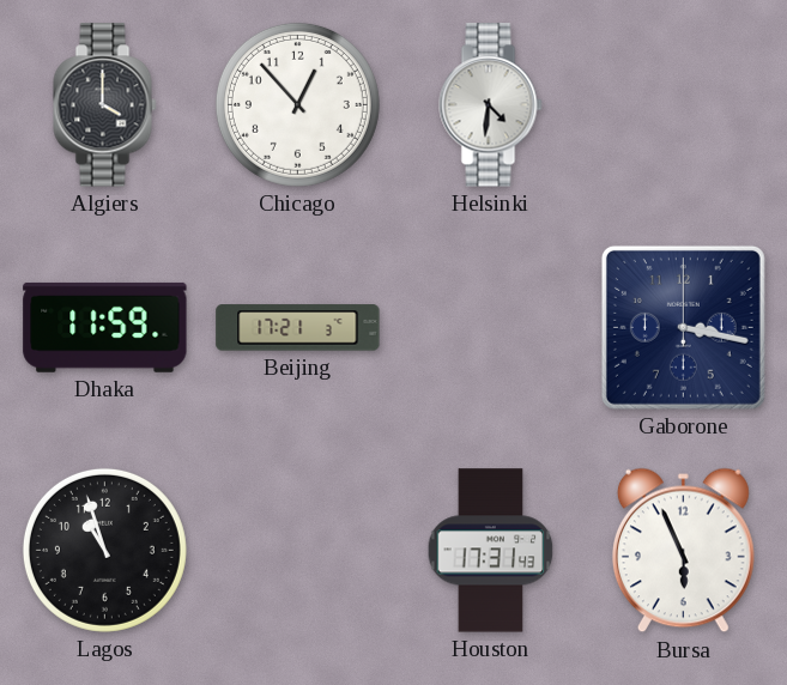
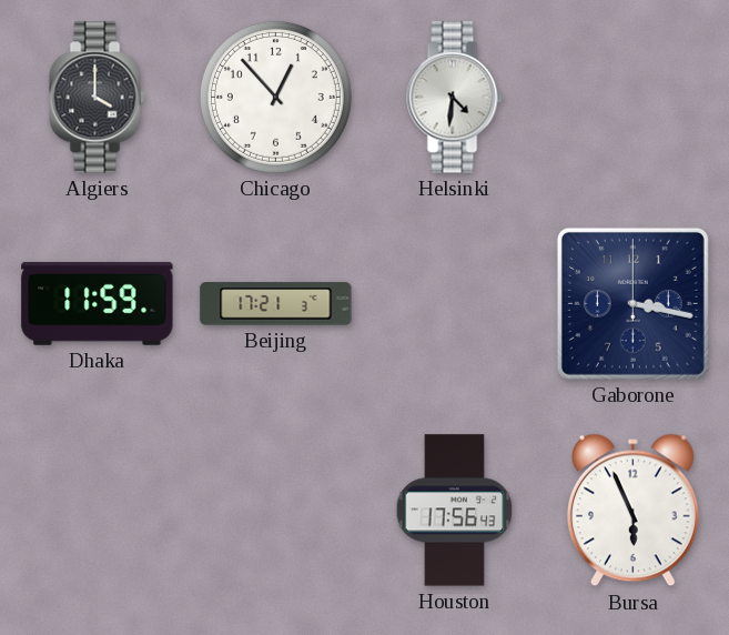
Lagos: 10:57 -> none (104, 550)
Houston: 17:31 -> 17:56 (455, 511)
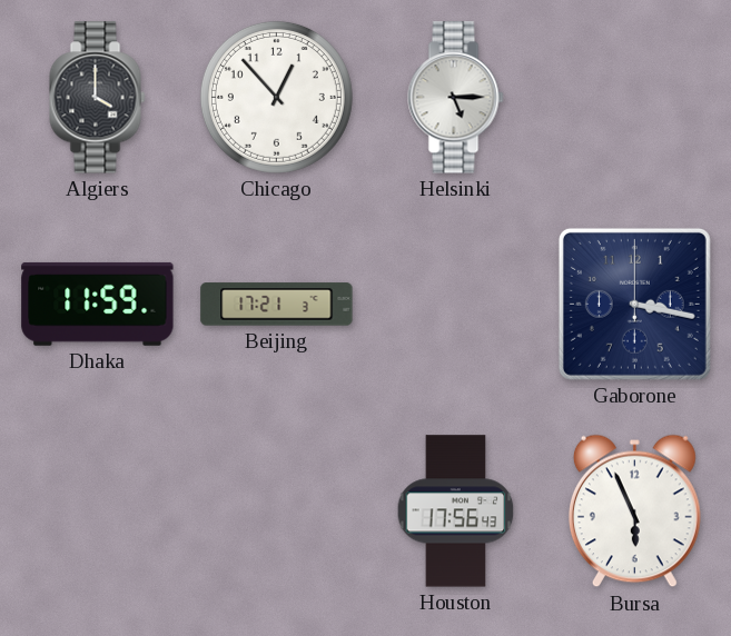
Helsinki: 4:31 -> 5:15 (456, 98)
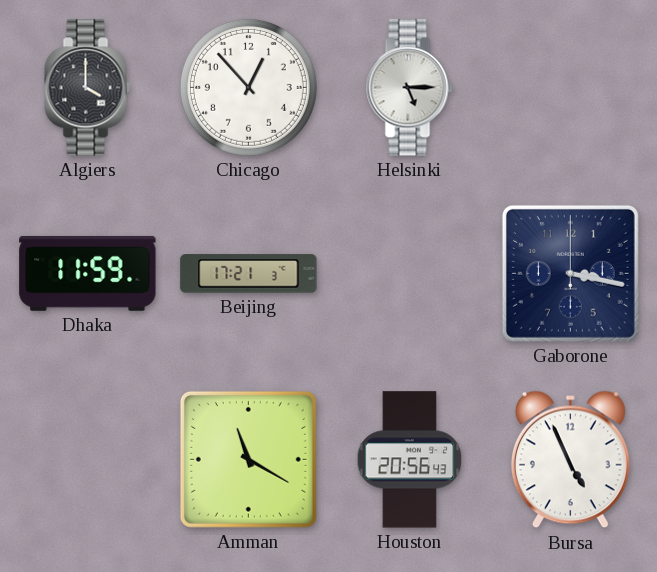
Amman: none -> 11:20 (248, 459)
Houston: 17:56 -> 20:56 (410, 460)
Bursa: 5:56 -> 4:56 (570, 460)
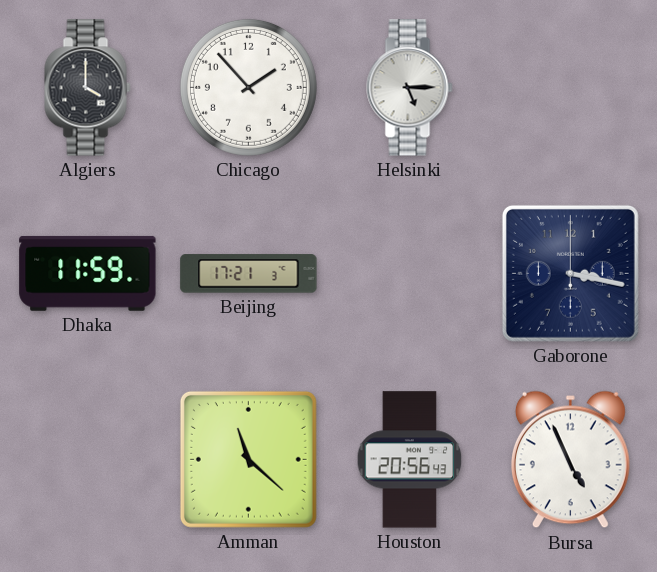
Chicago: 12:53 -> 1:53 (248, 87)
Amman: 11:20 -> 11:22 (248, 459)
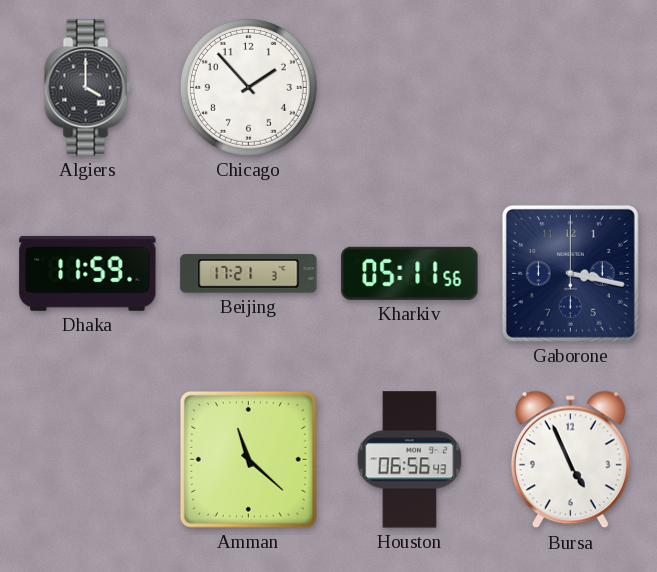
Helsinki: 5:15 -> none (410, 88)
Kharkiv: none -> 05:11 (410, 273)
Houston: 20:56 -> 06:56 (410, 460)
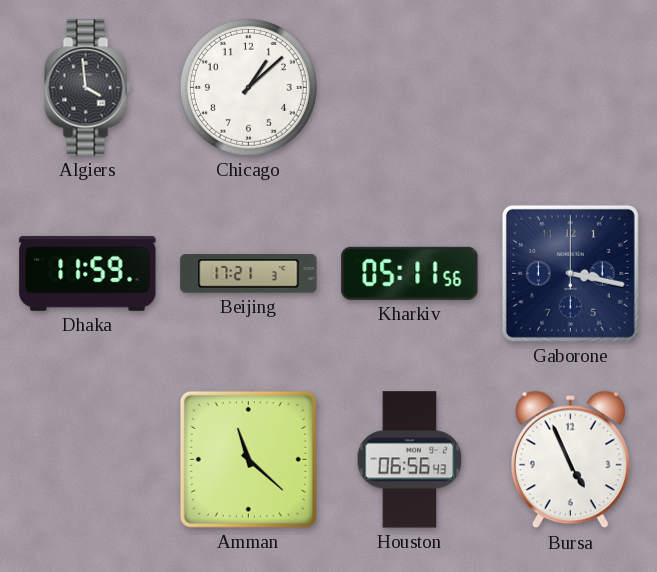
Algiers: 4:00 -> 3:59 (88, 88)
Chicago: 1:53 -> 1:08 (248, 87)
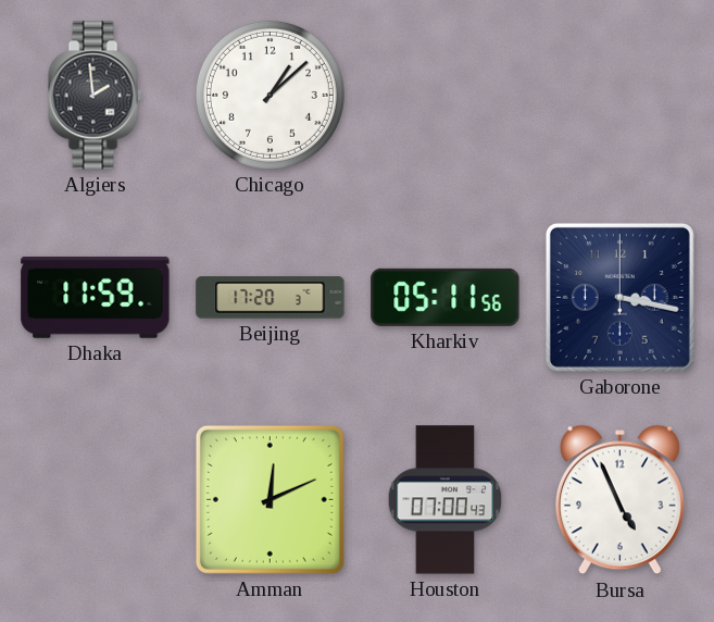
Algiers: 3:59 -> 1:59 (96, 96)
Beijing: 17:21 -> 17:20 (271, 298)
Amman: 11:22 -> 12:11 (270, 499)
Houston: 06:56 -> 07:00 (446, 500)
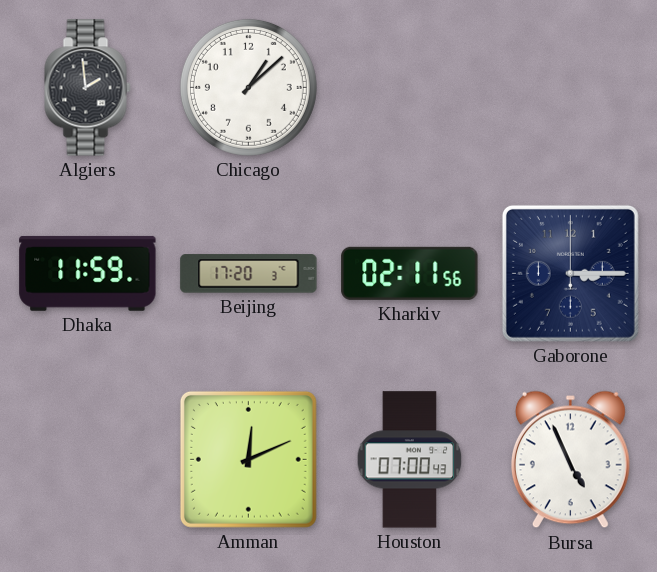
Kharkiv: 05:11 -> 02:11 (410, 273)
Gaborone: 3:17 -> 3:15 (570, 273)
